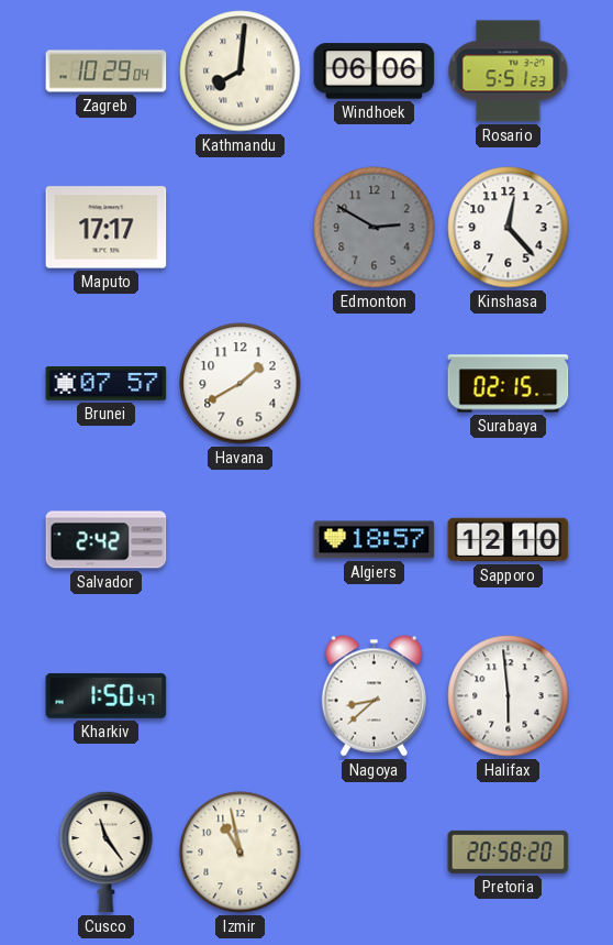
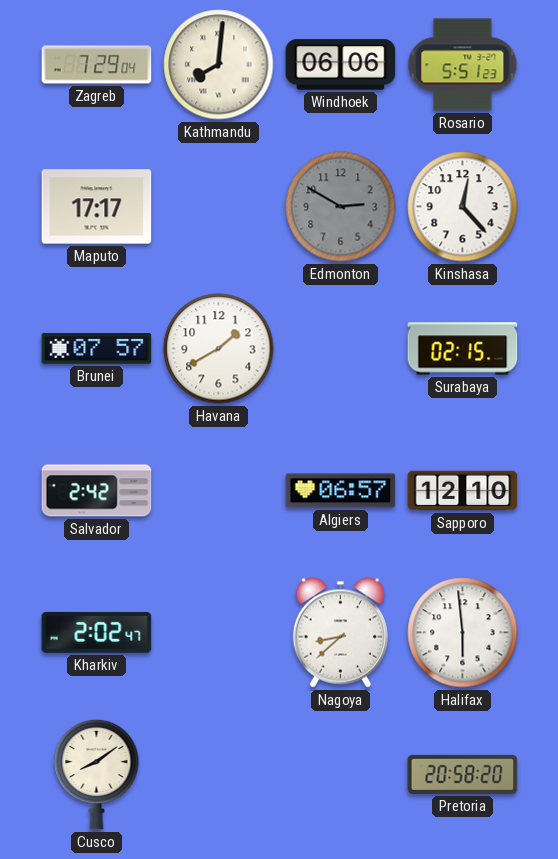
Zagreb: 10:29 -> 7:29 (97, 65)
Algiers: 18:57 -> 06:57 (341, 491)
Kharkiv: 1:50 -> 2:02 (97, 632)
Cusco: 11:24 -> 8:09 (97, 774)
Izmir: 10:58 -> none (241, 853)
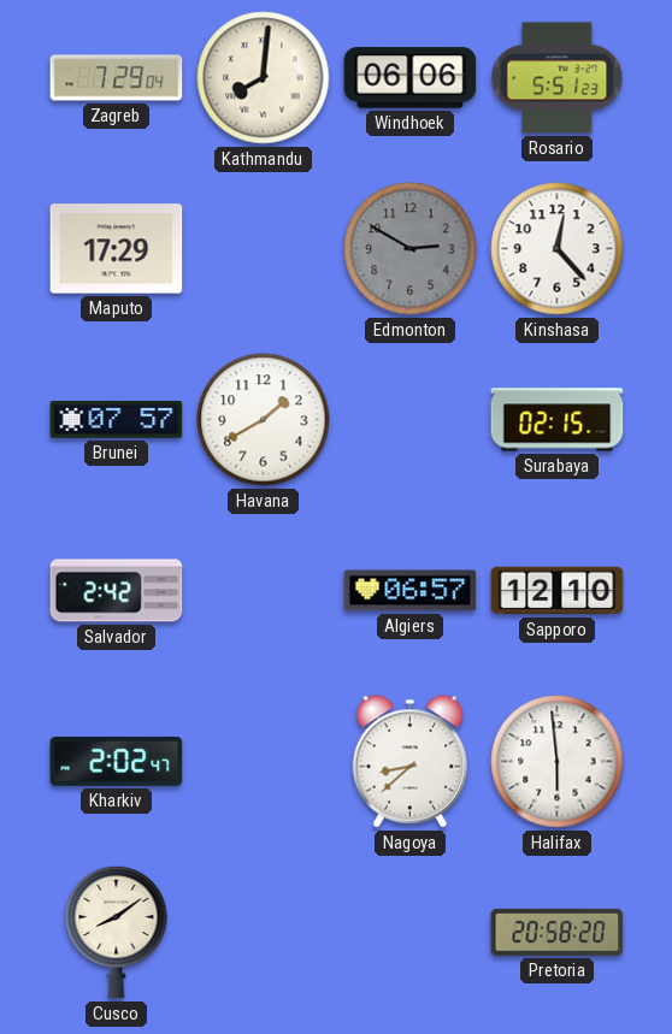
Maputo: 17:17 -> 17:29 (117, 249)
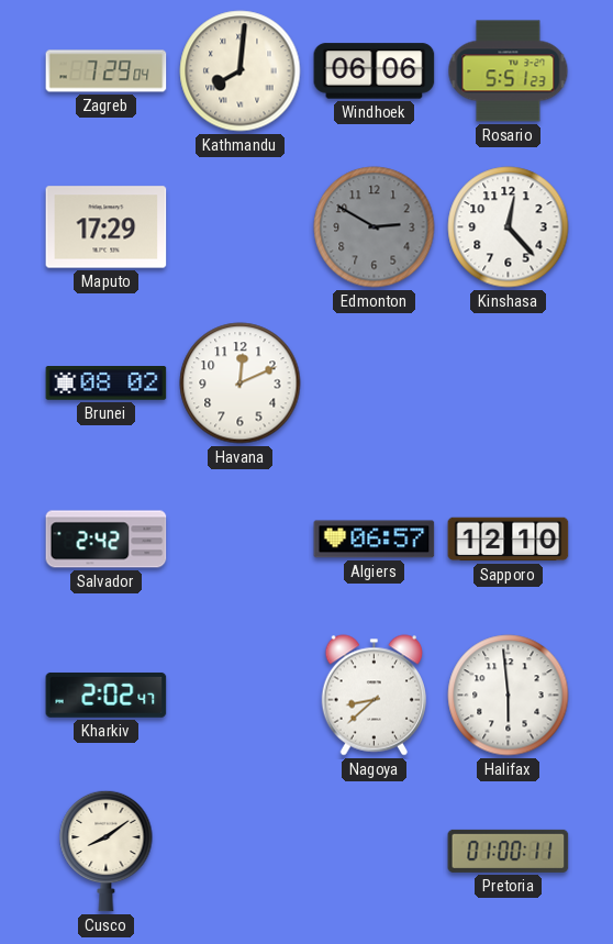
Brunei: 07:57 -> 08:02 (107, 384)
Havana: 1:40 -> 12:11 (241, 384)
Surabaya: 02:15 -> none (558, 420)
Pretoria: 20:58 -> 01:00 (509, 851)
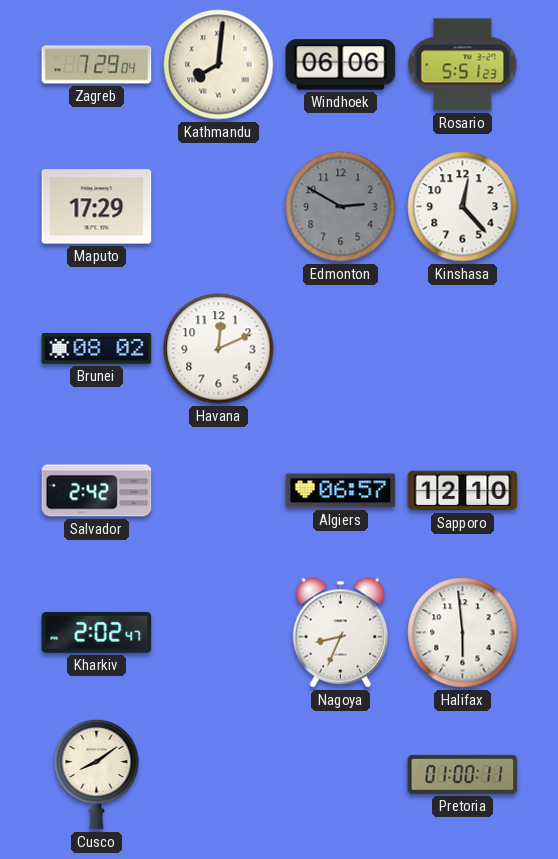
Nagoya: 8:38 -> 8:34 (340, 633)
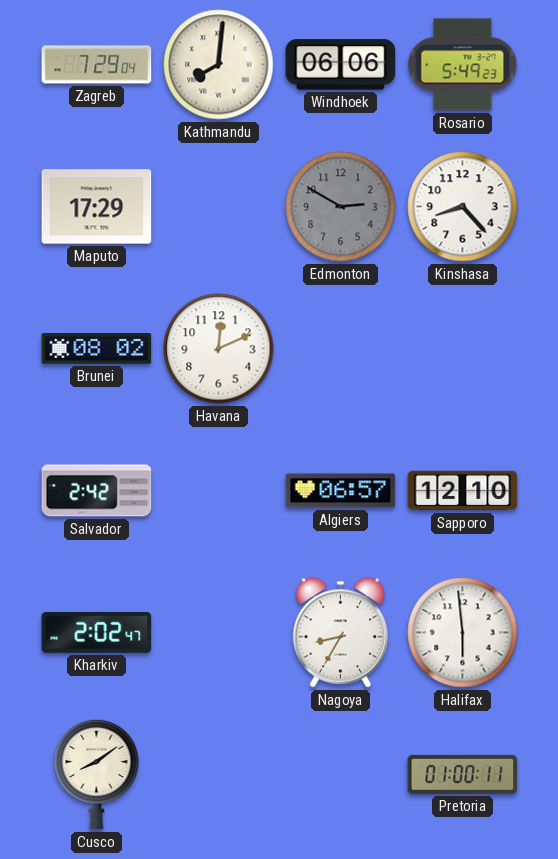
Rosario: 5:51 -> 5:49 (463, 65)
Kinshasa: 12:23 -> 8:23 (463, 207)
Nagoya: 8:34 -> 8:35 (340, 633)
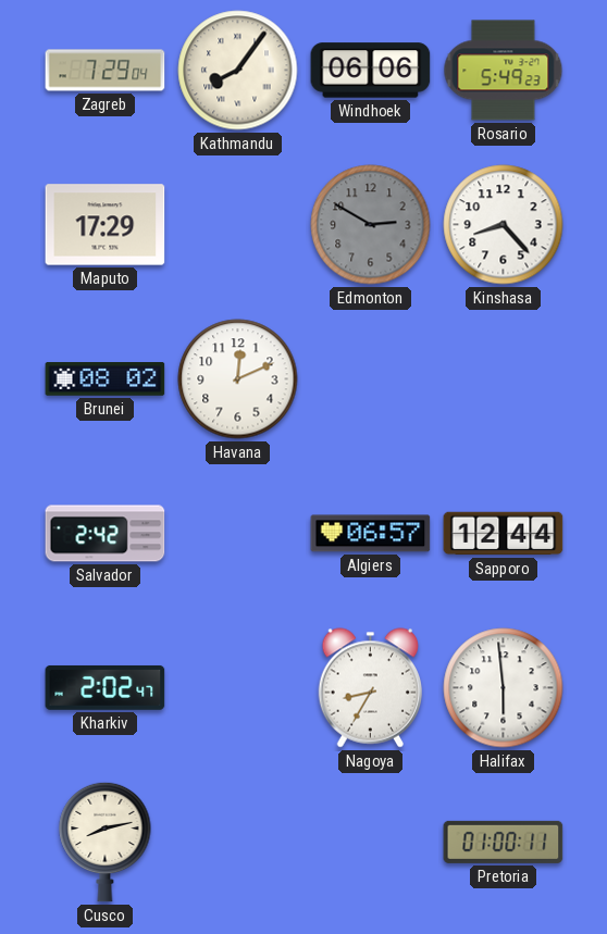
Kathmandu: 8:01 -> 8:06 (238, 71)
Sapporo: 12:10 -> 12:44 (504, 534)
Cusco: 8:09 -> 8:13 (106, 842)
